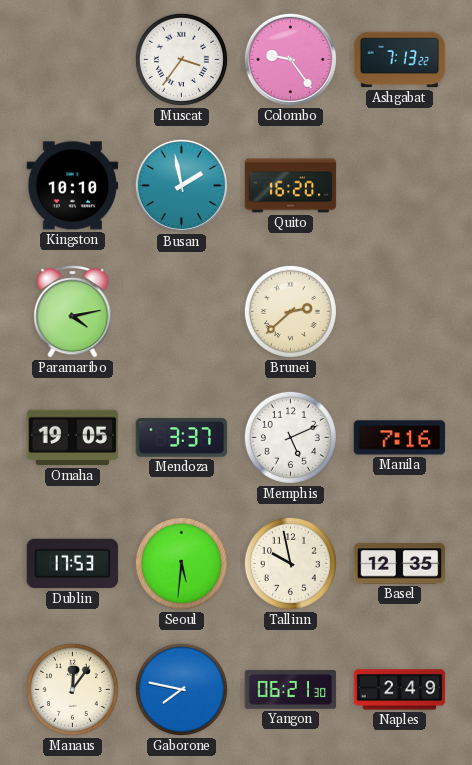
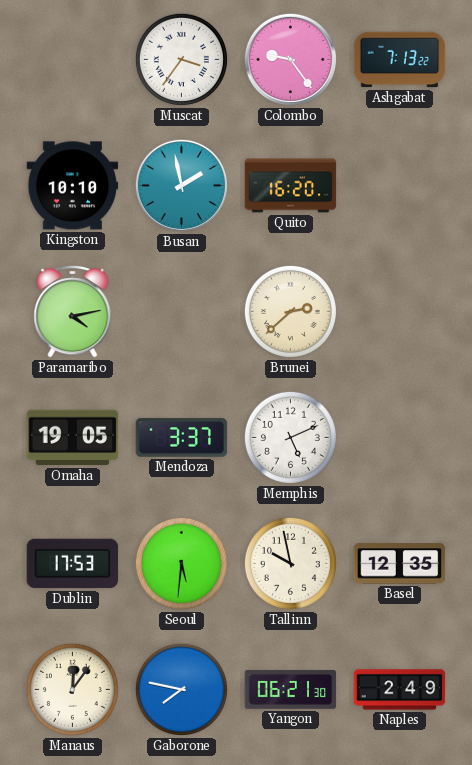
Manila: 7:16 -> none (400, 438)
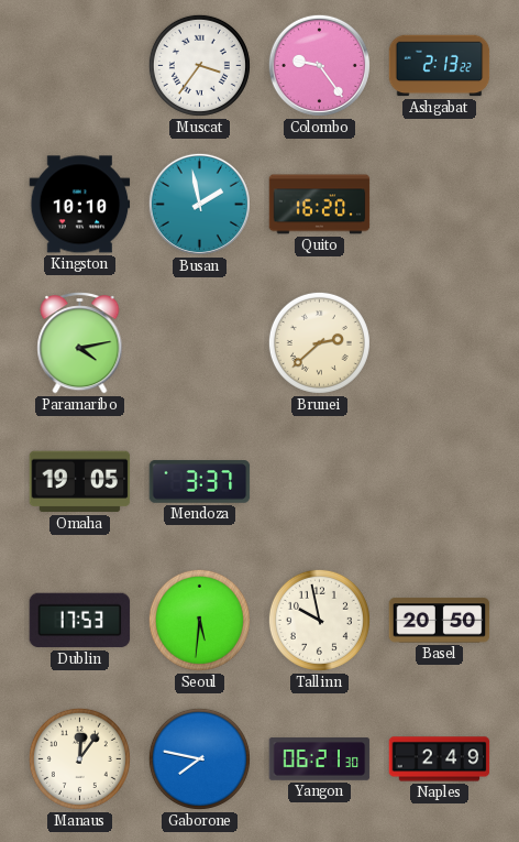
Ashgabat: 7:13 -> 2:13 (440, 66)
Memphis: 5:11 -> none (290, 437)
Basel: 12:35 -> 20:50 (440, 621)
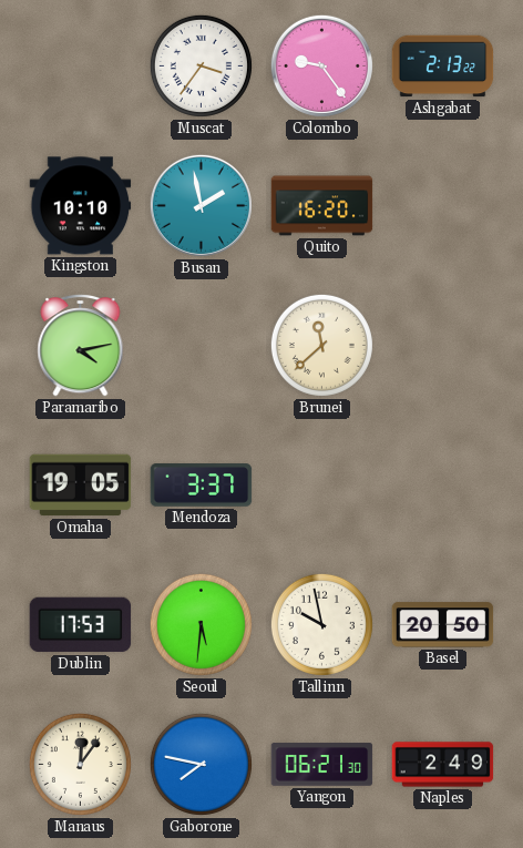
Brunei: 2:38 -> 11:38 (321, 345)
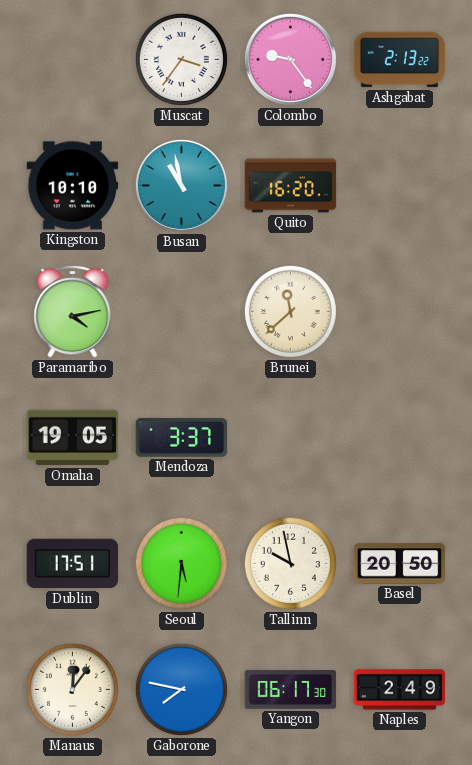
Busan: 1:58 -> 10:58 (181, 185)
Dublin: 17:53 -> 17:51 (73, 564)
Yangon: 06:21 -> 06:17 (291, 690)
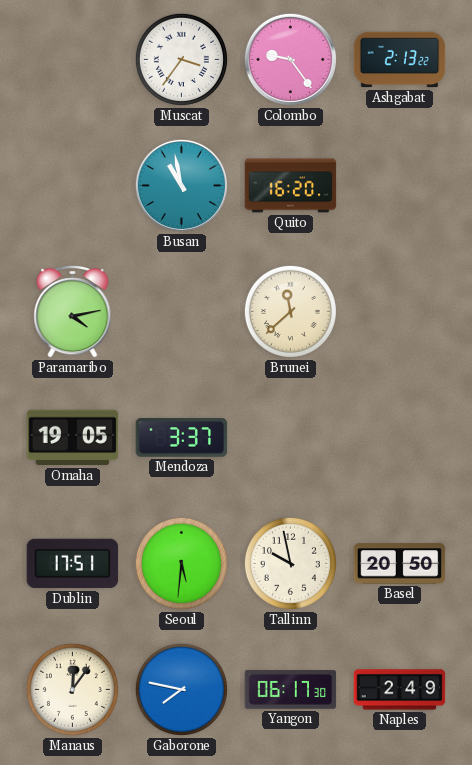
Kingston: 10:10 -> none (73, 186)
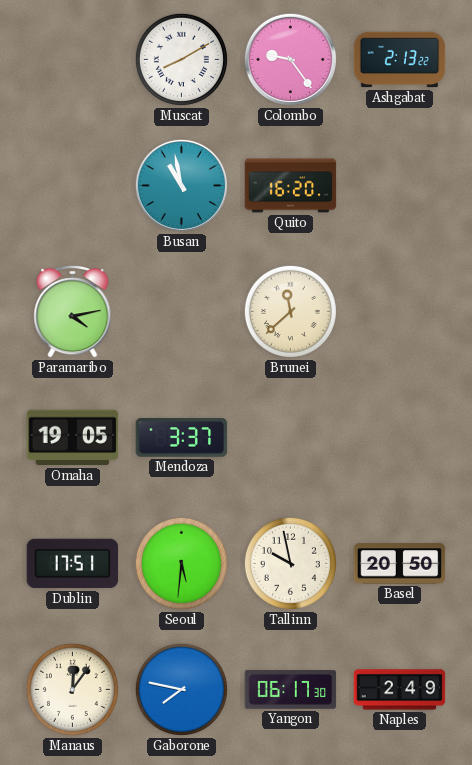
Muscat: 3:36 -> 8:10 (181, 59)
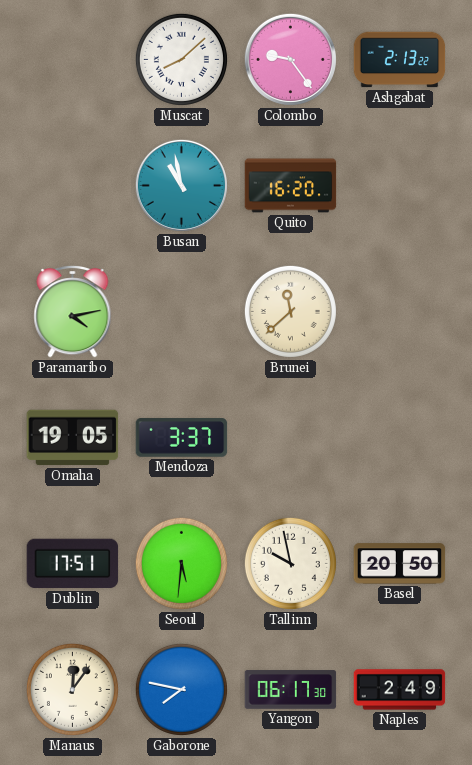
Muscat: 8:10 -> 8:08 (181, 59)
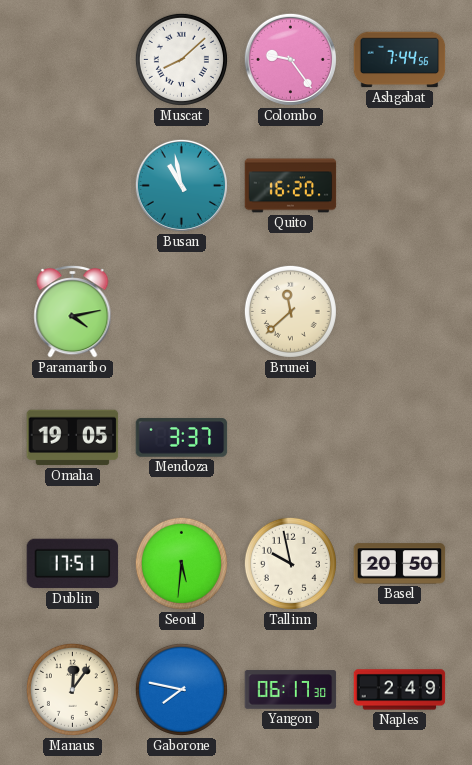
Ashgabat: 2:13 -> 7:44 (400, 60)
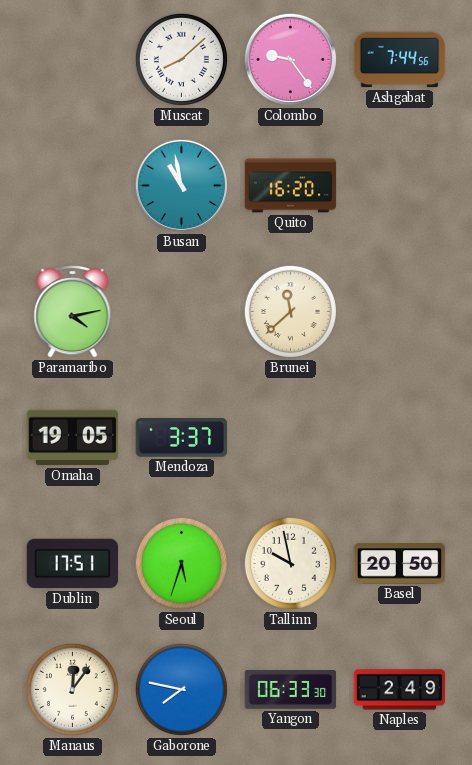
Seoul: 5:31 -> 5:33 (181, 563)
Yangon: 06:17 -> 06:33 (291, 690)
